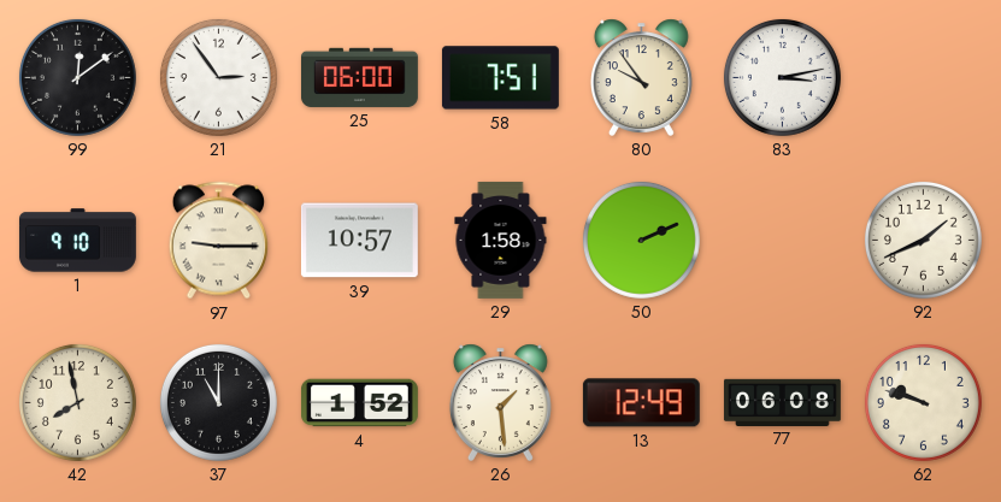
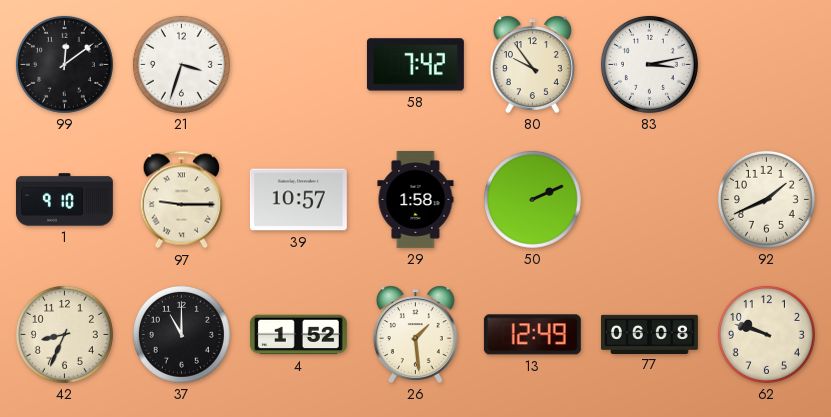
21: 2:54 -> 3:33 (181, 64)
25: 06:00 -> none (359, 77)
58: 7:51 -> 7:42 (415, 65)
42: 7:58 -> 8:34 (64, 334)
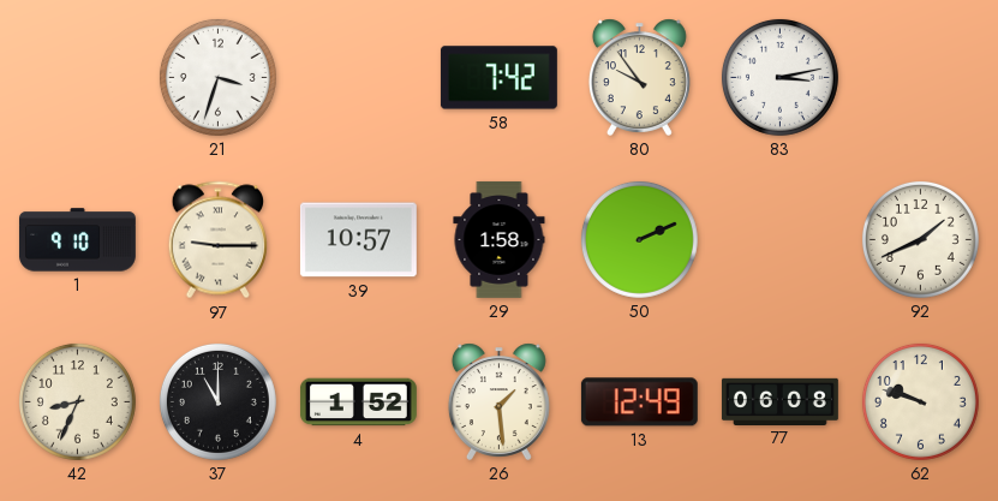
99: 12:09 -> none (64, 64)
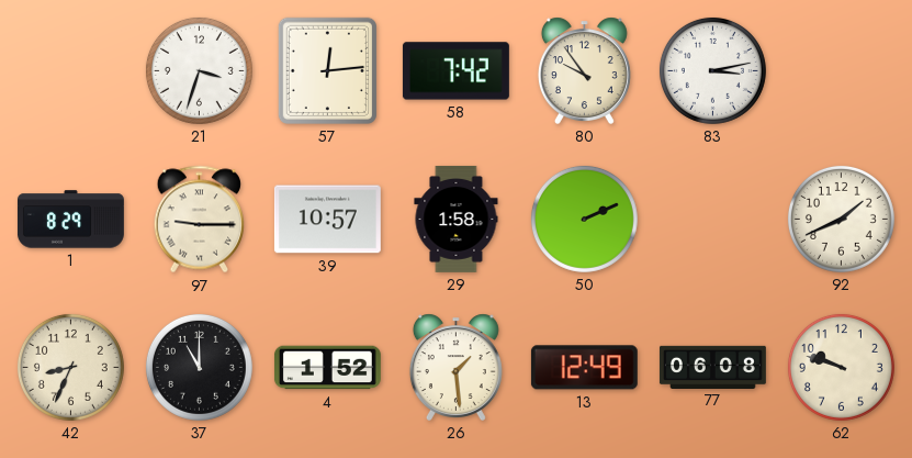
57: none -> 12:14 (327, 70)
1: 9:10 -> 8:29 (70, 220)
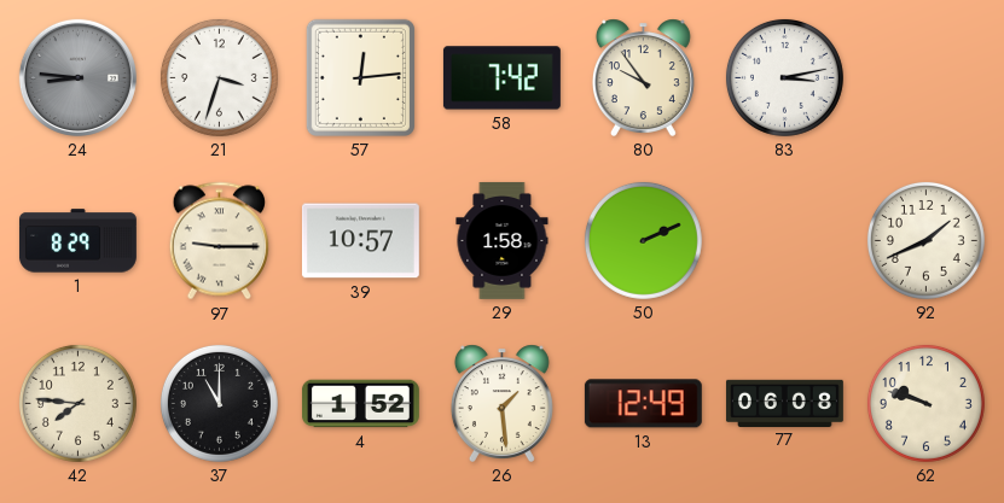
24: none -> 8:46 (77, 77)
42: 8:34 -> 7:46 (77, 403)
